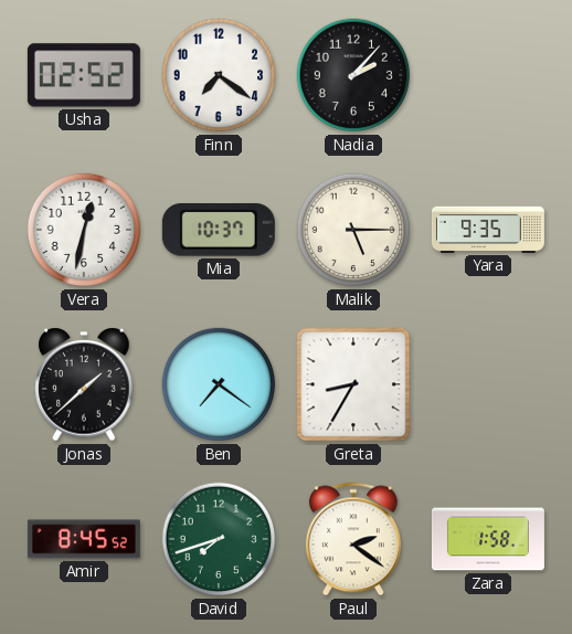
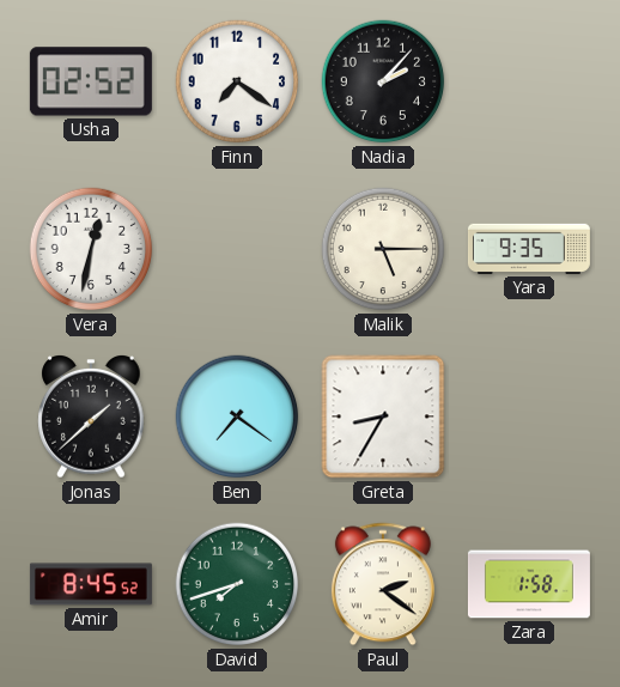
Mia: 10:37 -> none (219, 231)
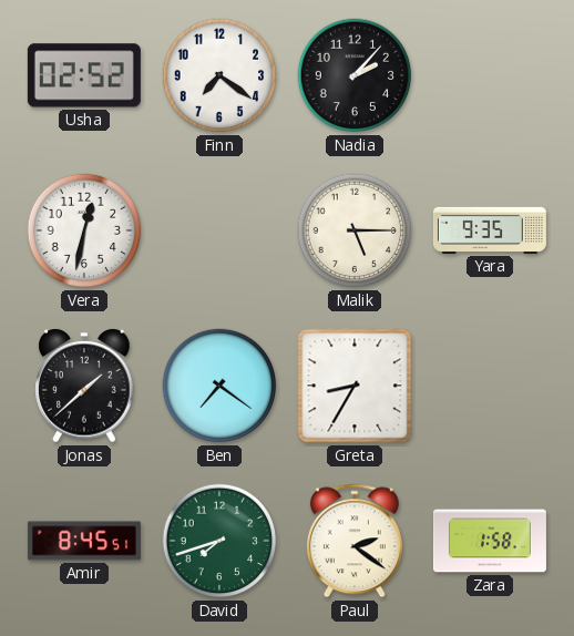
Amir: 8:45:52 -> 8:45:51 (84, 541)
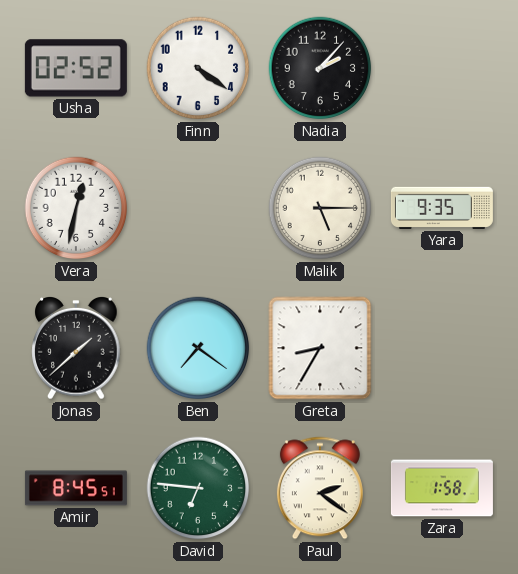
Finn: 7:21 -> 4:21 (198, 68)
David: 7:42 -> 6:46 (198, 488)
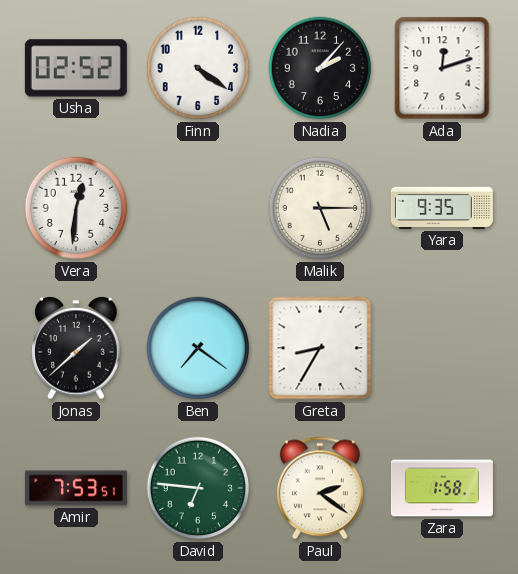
Ada: none -> 12:12 (442, 68)
Vera: 12:32 -> 12:31 (76, 208)
Amir: 8:45 -> 7:53 (76, 488)
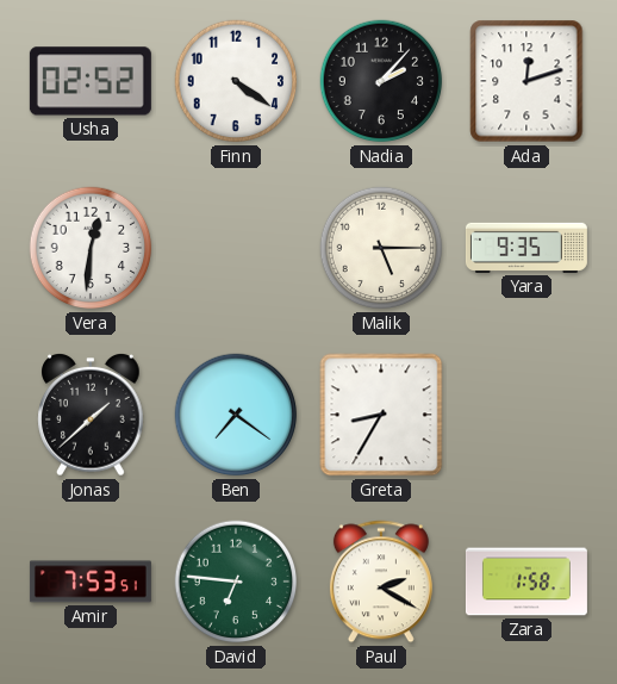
Paul: 2:21 -> 2:20 (381, 582)
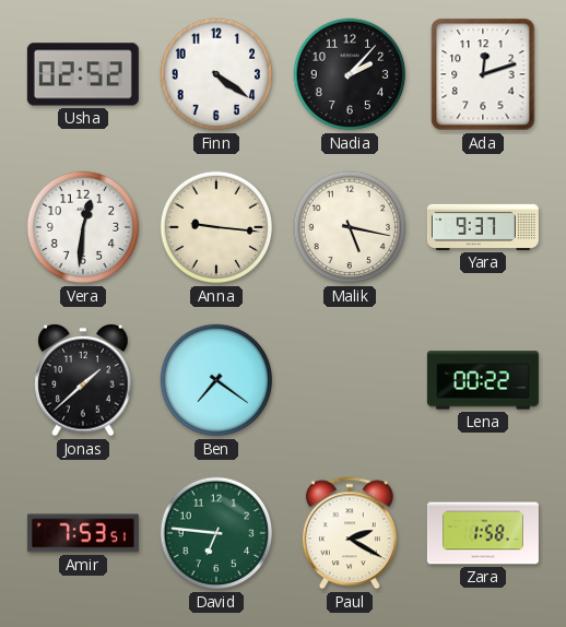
Anna: none -> 9:16 (216, 227)
Malik: 5:15 -> 5:17 (350, 227)
Yara: 9:35 -> 9:37 (483, 227)
Greta: 8:35 -> none (381, 415)
Lena: none -> 00:22 (483, 380)
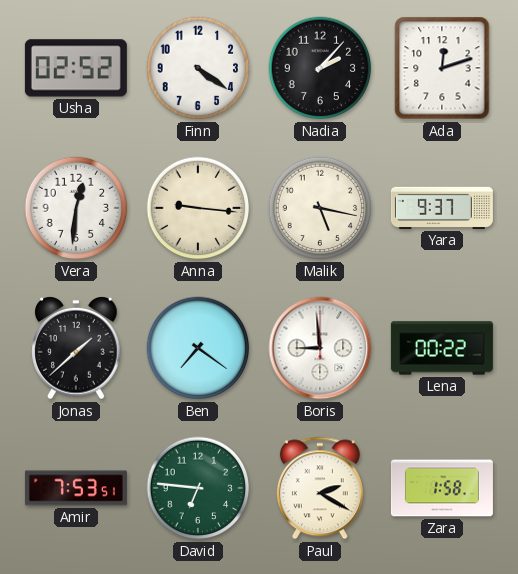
Boris: none -> 8:59 (320, 348)
